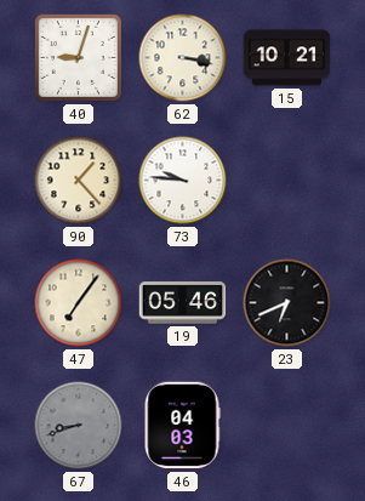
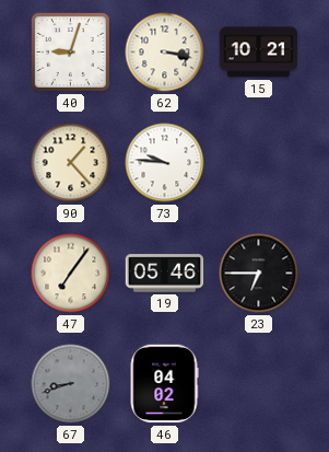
23: 6:41 -> 6:45 (259, 274)
46: 04:03 -> 04:02 (164, 384)
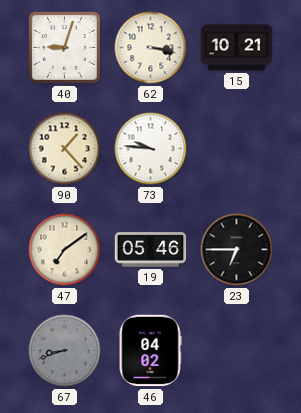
47: 7:06 -> 7:09 (65, 250)
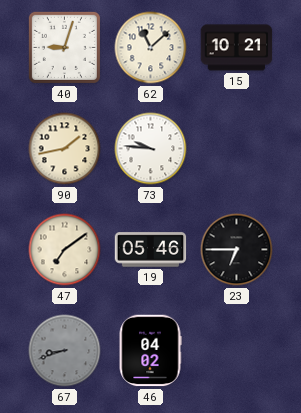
62: 3:17 -> 11:08 (151, 48)
90: 1:23 -> 1:43 (65, 149)
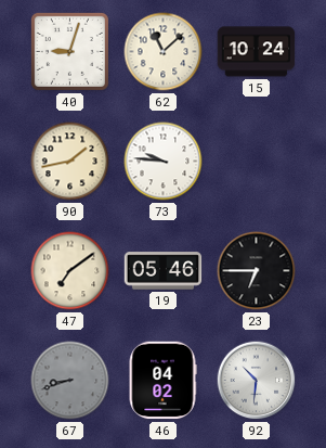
15: 10:21 -> 10:24 (257, 52)
92: none -> 10:31 (257, 381)
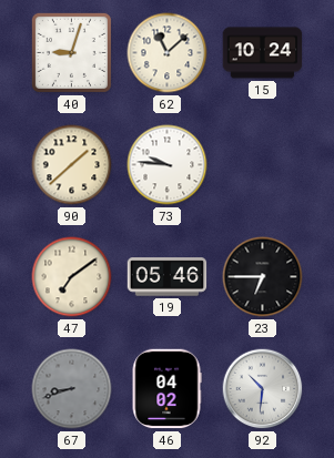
90: 1:43 -> 1:38 (72, 165)
